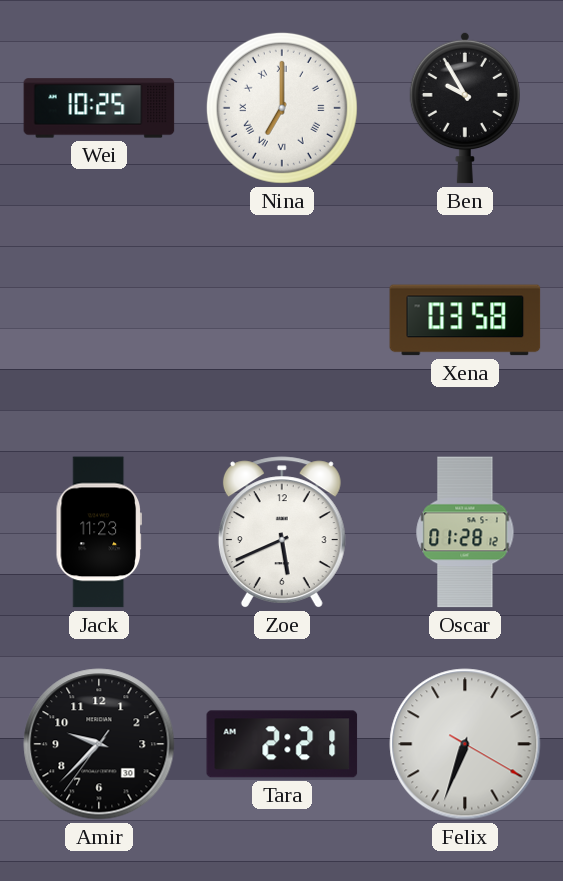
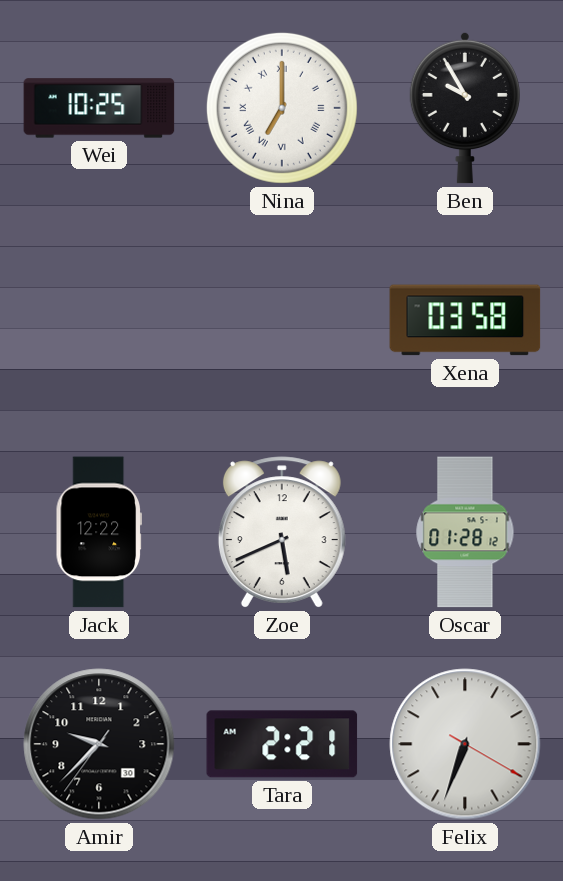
Jack: 11:23 -> 12:22 (98, 532)
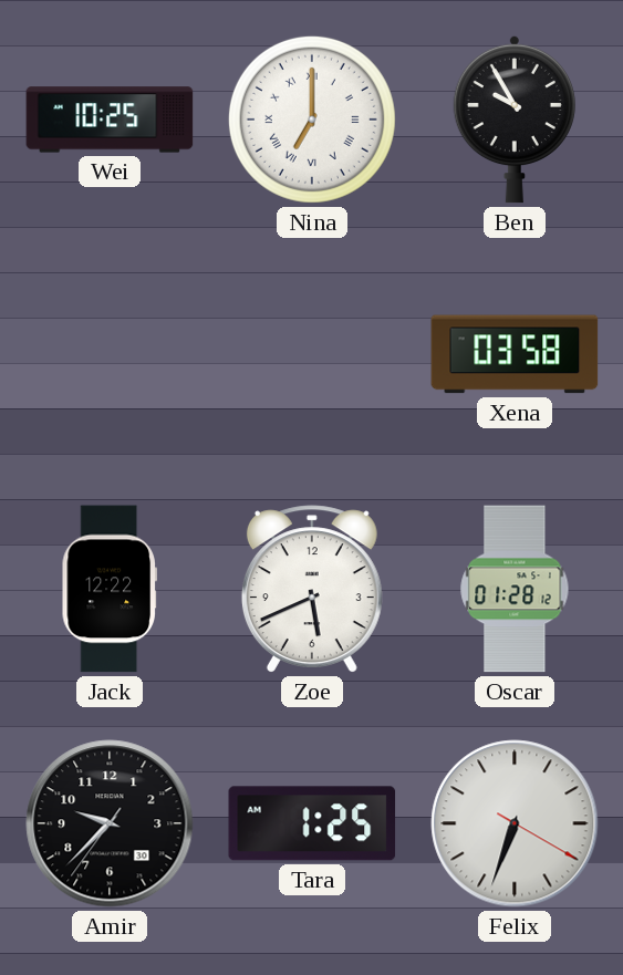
Tara: 2:21 -> 1:25 (312, 823)
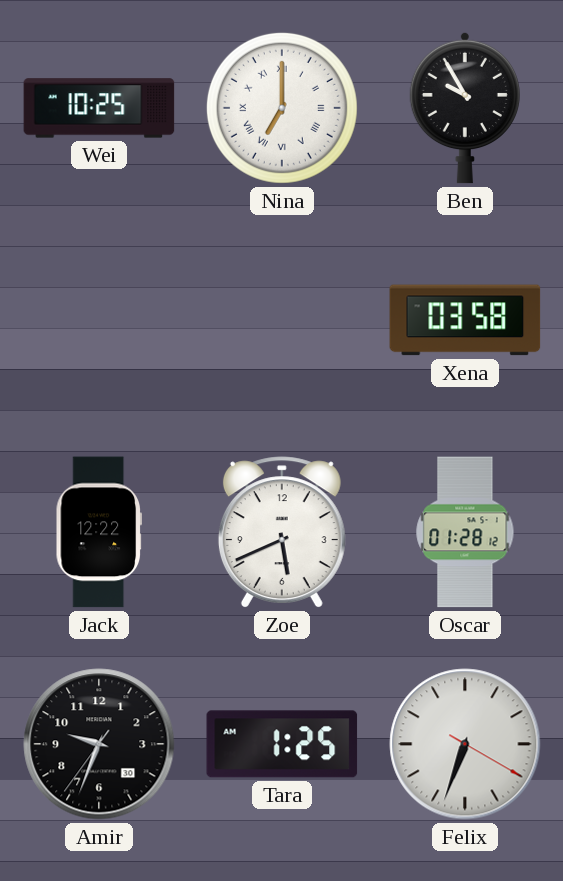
Amir: 9:37 -> 9:33 (99, 744)
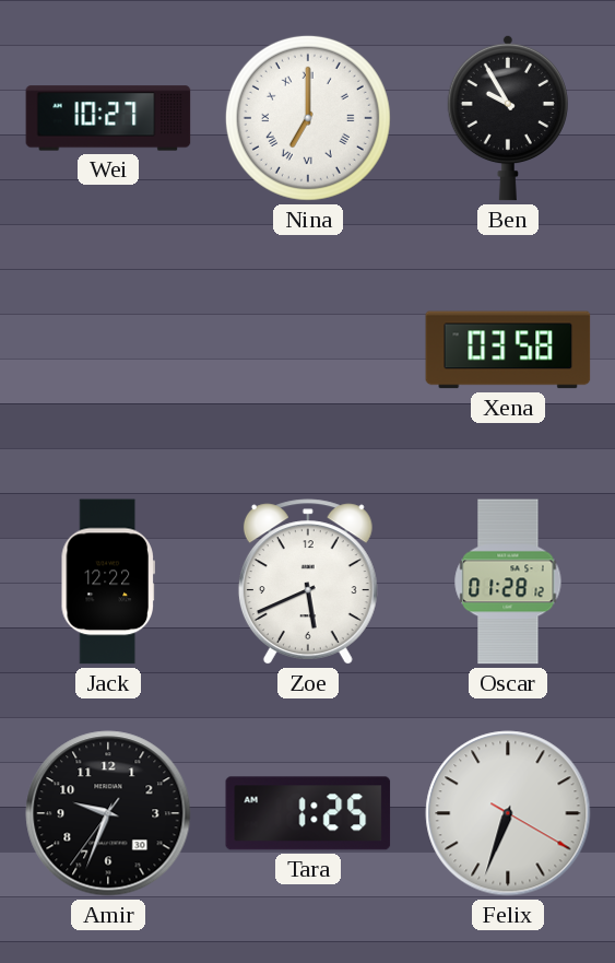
Wei: 10:25 -> 10:27 (108, 118)
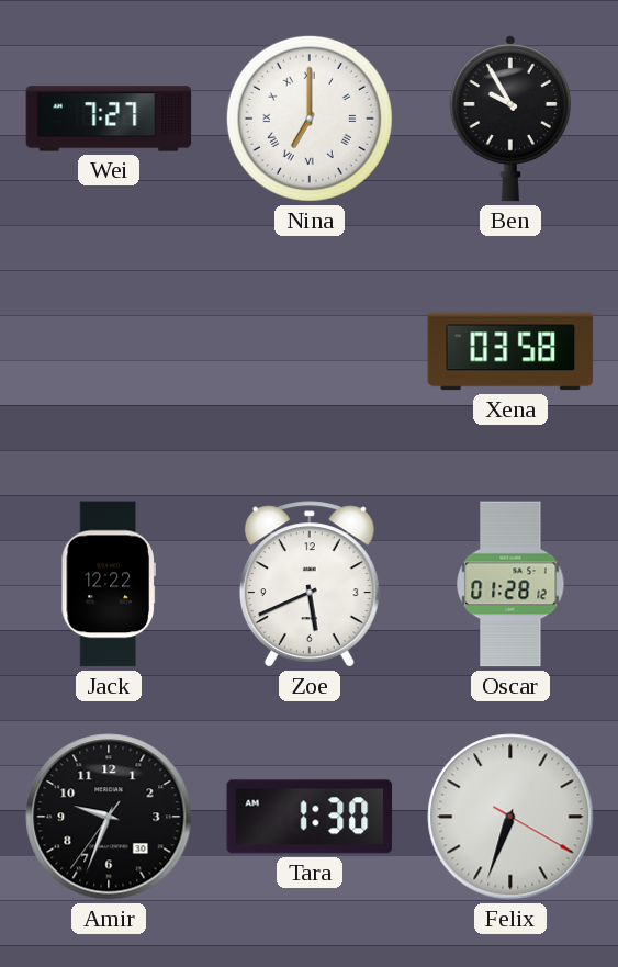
Wei: 10:27 -> 7:27 (109, 119)
Tara: 1:25 -> 1:30 (310, 817)
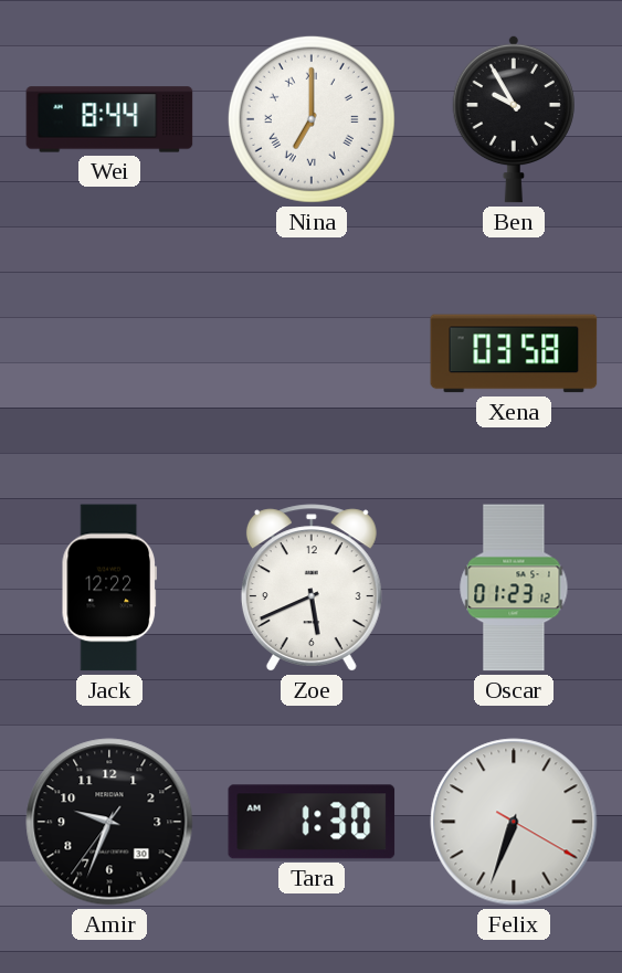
Wei: 7:27 -> 8:44 (109, 119)
Oscar: 01:28 -> 01:23 (514, 588)
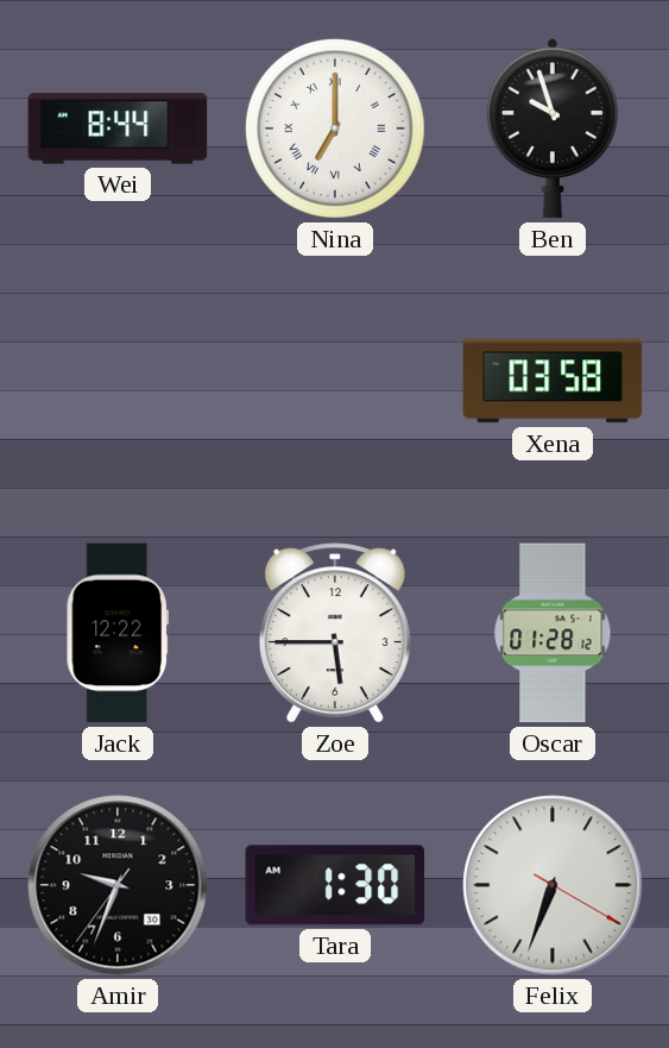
Ben: 9:55 -> 9:57 (553, 128)
Zoe: 5:41 -> 5:45 (335, 633)
Oscar: 01:23 -> 01:28 (553, 633)
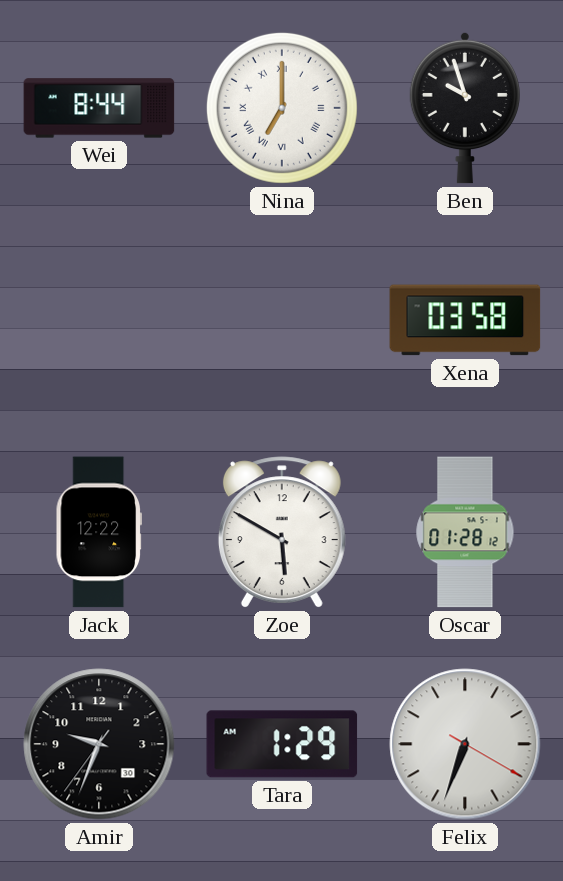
Zoe: 5:45 -> 5:50 (282, 532)
Tara: 1:30 -> 1:29 (282, 744)
